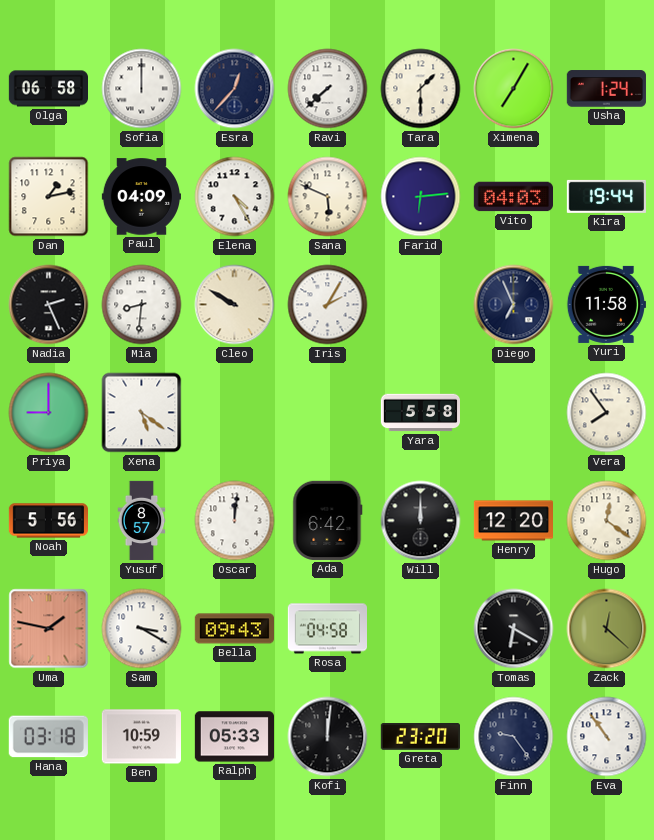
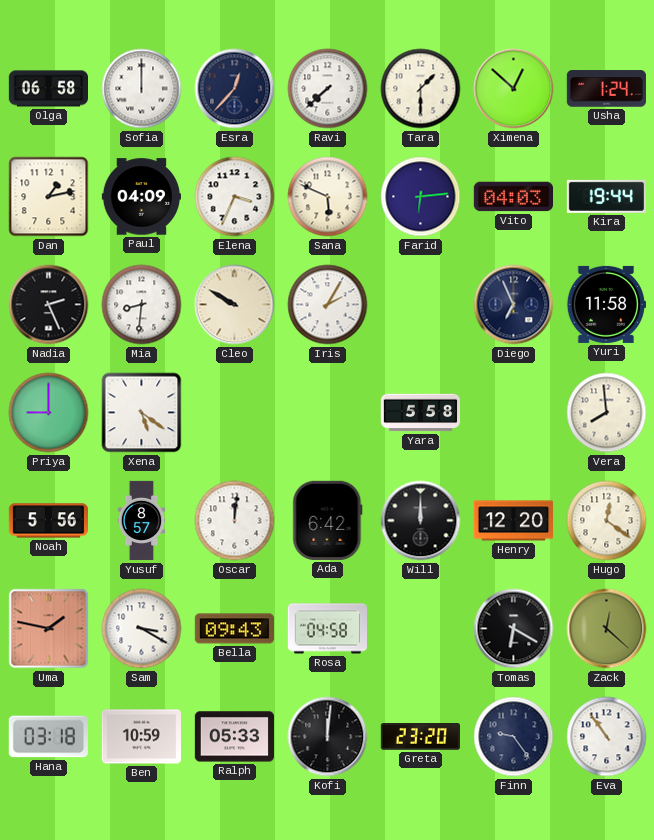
Ximena: 7:05 -> 12:52 (514, 89)
Elena: 4:25 -> 3:34 (235, 197)
Vera: 7:54 -> 7:59 (607, 413)
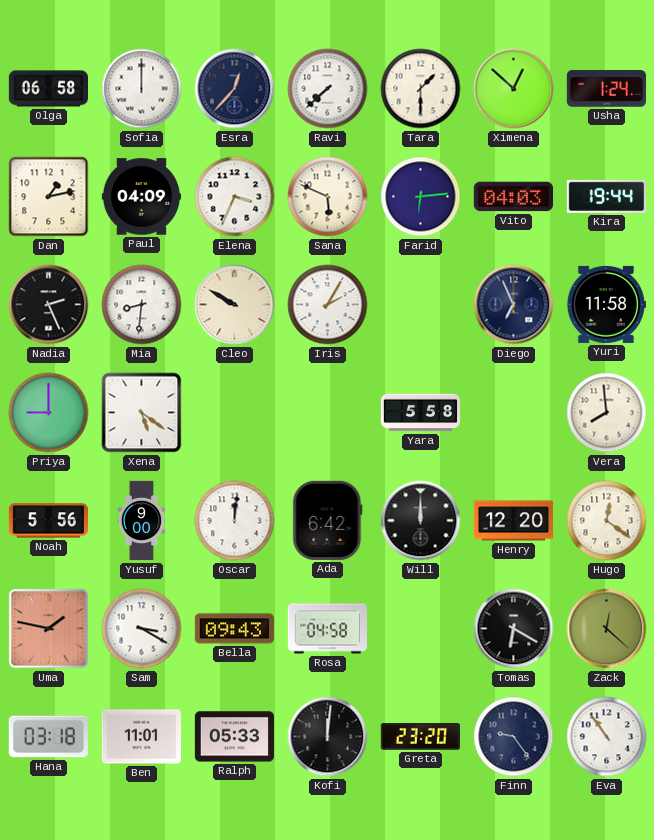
Yusuf: 8:57 -> 9:00 (142, 521)
Ben: 10:59 -> 11:01 (141, 737)
